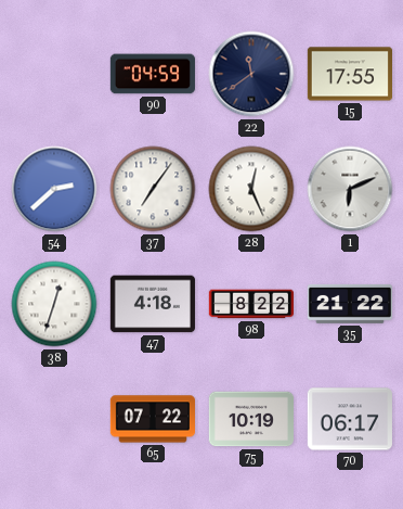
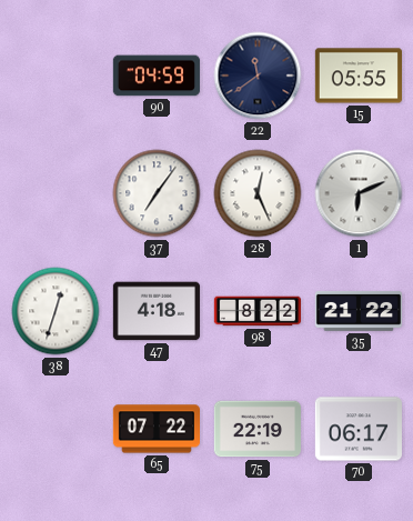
15: 17:55 -> 05:55 (357, 76)
54: 2:38 -> none (54, 189)
75: 10:19 -> 22:19 (256, 429)
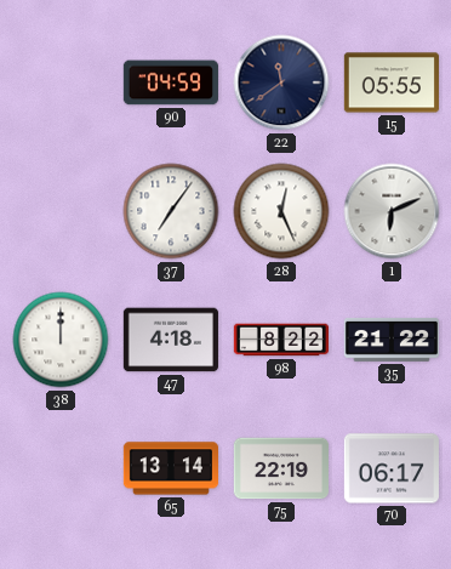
38: 12:33 -> 12:00 (61, 340)
65: 07:22 -> 13:14 (170, 468)
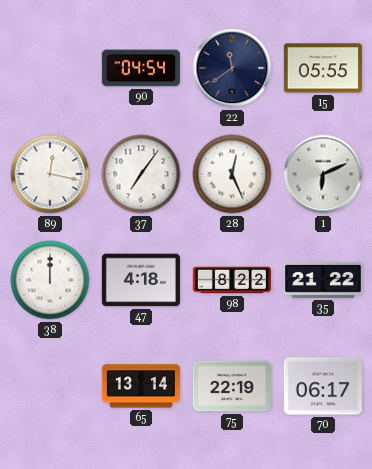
90: 04:59 -> 04:54 (141, 68)
89: none -> 12:17 (50, 174)
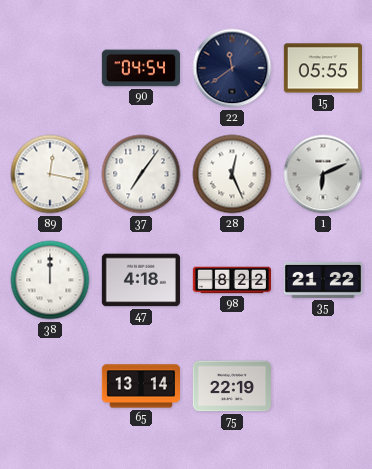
70: 06:17 -> none (323, 386)
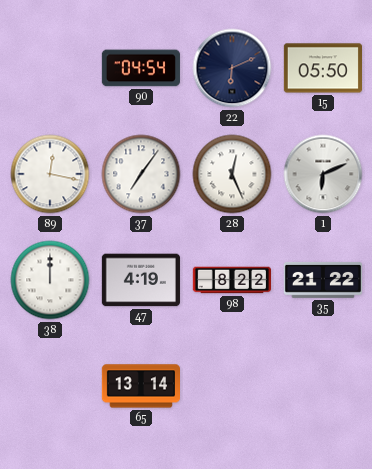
22: 11:39 -> 6:11 (232, 68)
15: 05:55 -> 05:50 (322, 68)
47: 4:18 -> 4:19 (141, 280)
75: 22:19 -> none (231, 386)
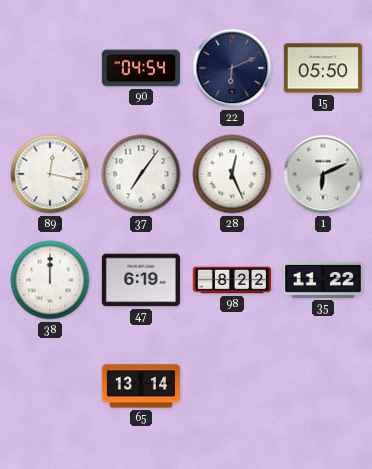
47: 4:19 -> 6:19 (141, 280)
35: 21:22 -> 11:22 (322, 280)
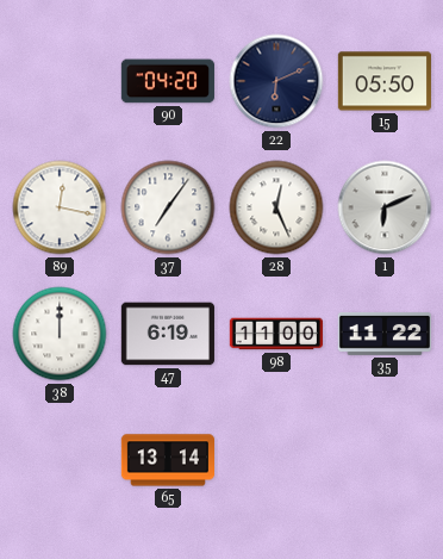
90: 04:54 -> 04:20 (168, 81)
98: 8:22 -> 11:00 (275, 334)
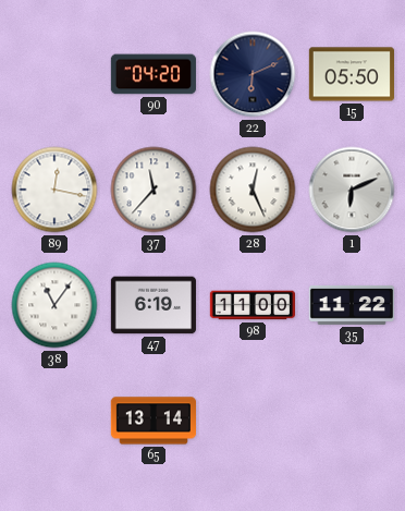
37: 7:06 -> 11:37 (154, 190)
38: 12:00 -> 11:06 (54, 305)
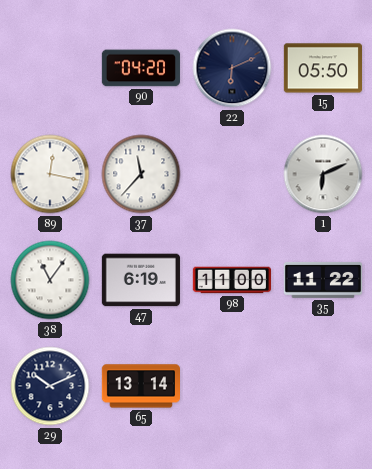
28: 12:26 -> none (253, 190)
29: none -> 10:11 (50, 386)
